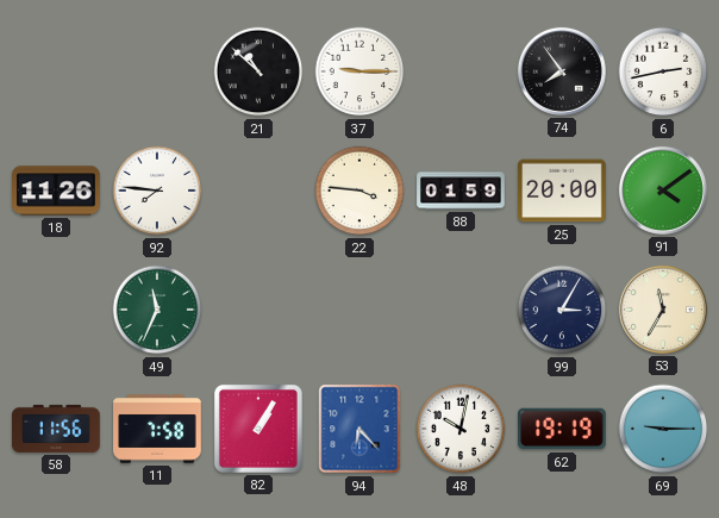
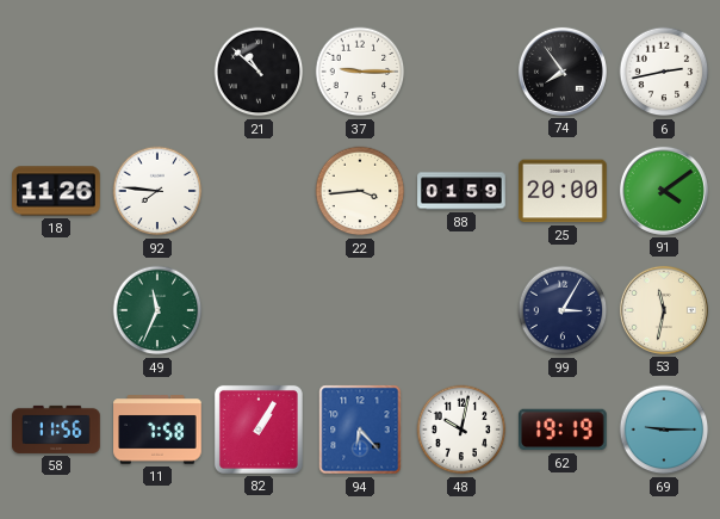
22: 3:46 -> 3:44 (360, 191)
53: 11:35 -> 11:32 (664, 310)
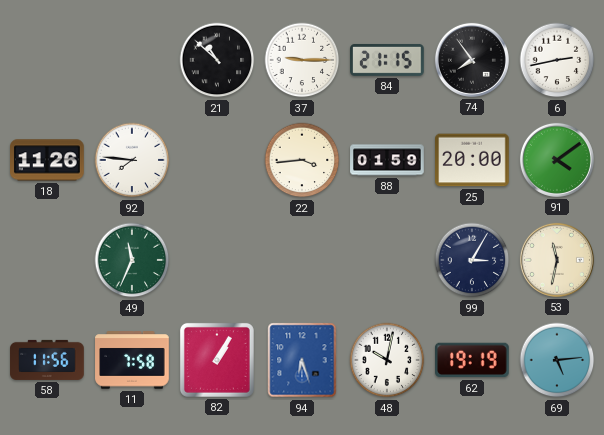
84: none -> 21:15 (387, 60)
94: 6:23 -> 6:27 (302, 360)
69: 9:15 -> 5:14 (557, 360)
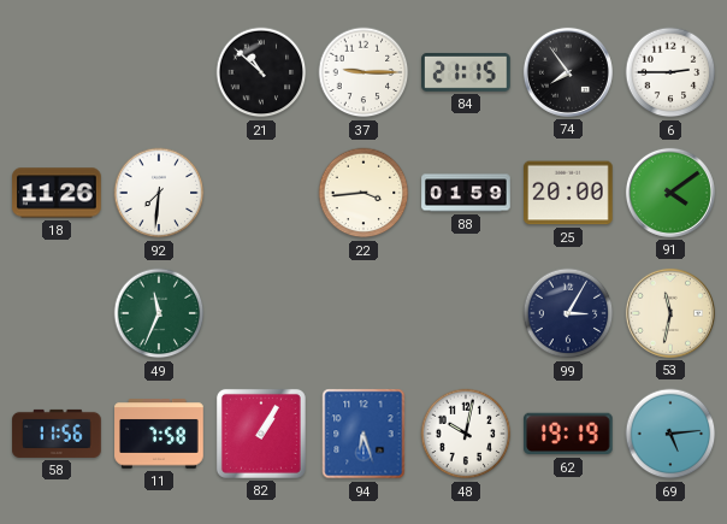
6: 2:43 -> 2:45 (670, 72)
92: 7:46 -> 7:31 (159, 193)
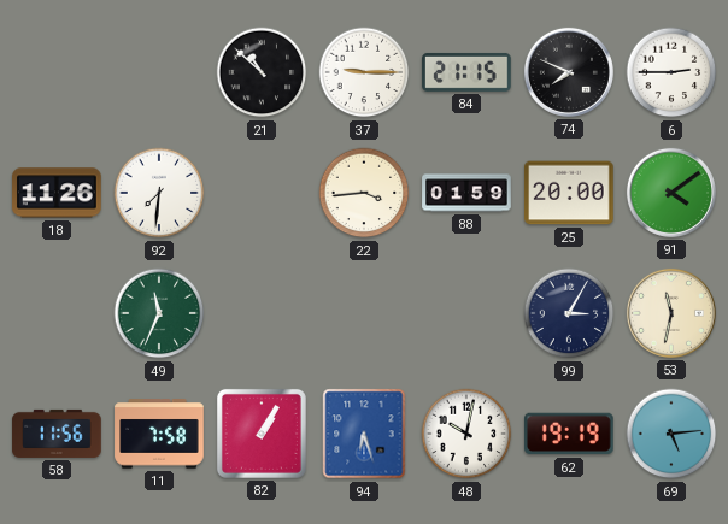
74: 7:54 -> 7:49 (569, 72)
